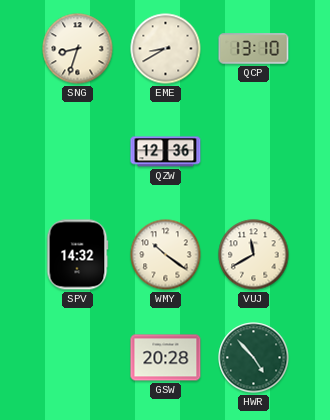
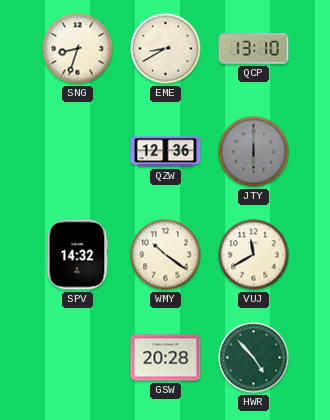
JTY: none -> 6:00 (254, 152)
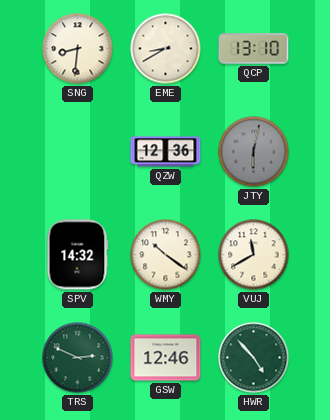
SNG: 8:33 -> 8:31 (78, 49)
JTY: 6:00 -> 6:02 (254, 152)
TRS: none -> 2:49 (78, 358)
GSW: 20:28 -> 12:46 (166, 358)
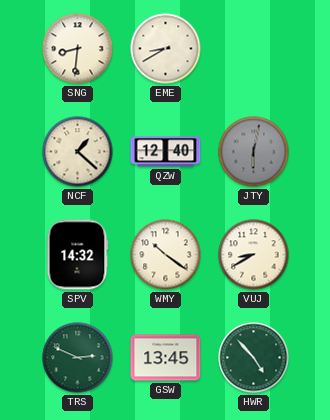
QCP: 13:10 -> none (254, 49)
NCF: none -> 1:22 (78, 152)
QZW: 12:36 -> 12:40 (166, 152)
VUJ: 11:40 -> 8:40 (254, 255)
GSW: 12:46 -> 13:45 (166, 358)
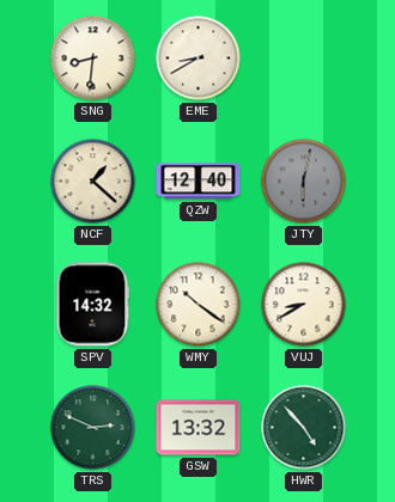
GSW: 13:45 -> 13:32 (199, 428)
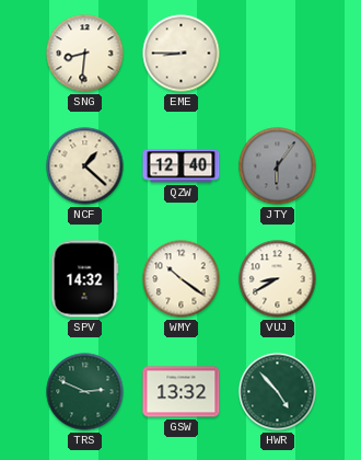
EME: 8:40 -> 8:45 (182, 54)
JTY: 6:02 -> 6:06 (278, 166)
